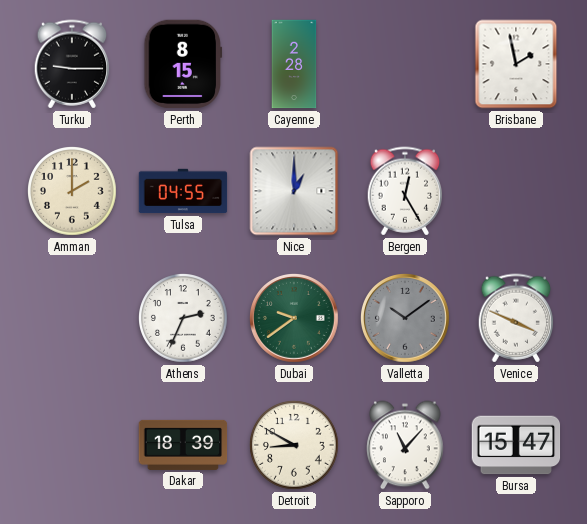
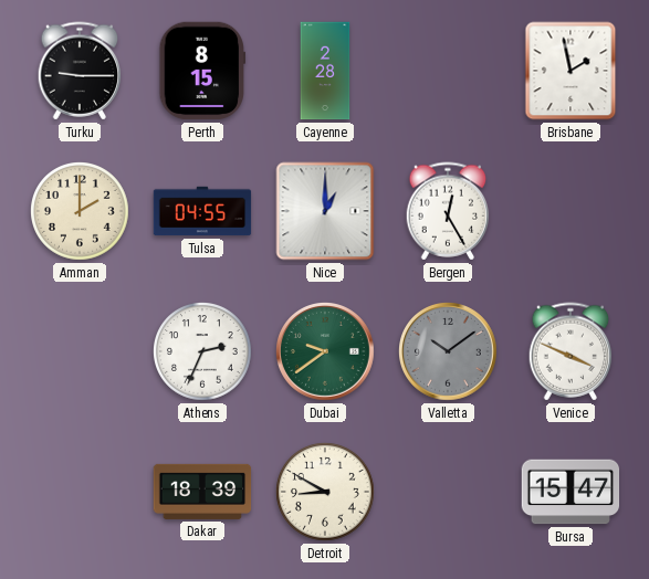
Sapporo: 11:07 -> none (405, 445)
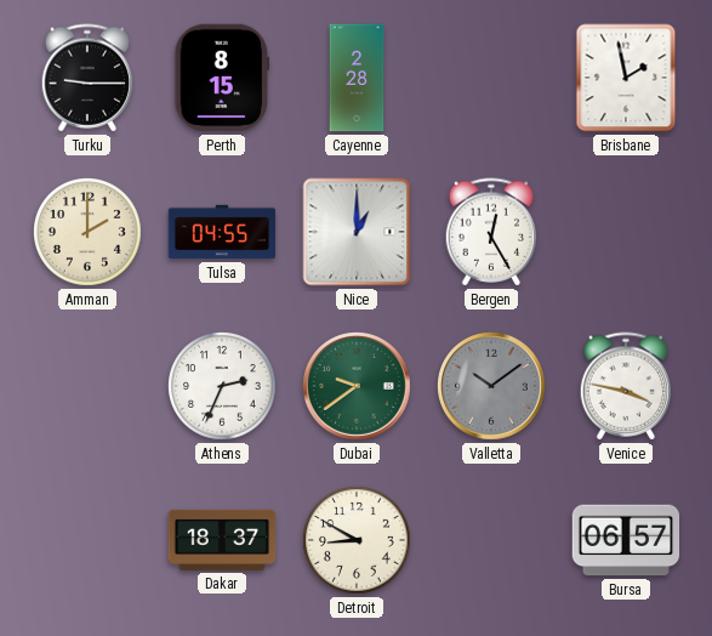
Venice: 3:49 -> 3:47 (626, 386)
Dakar: 18:39 -> 18:37 (222, 540)
Bursa: 15:47 -> 06:57 (626, 540)
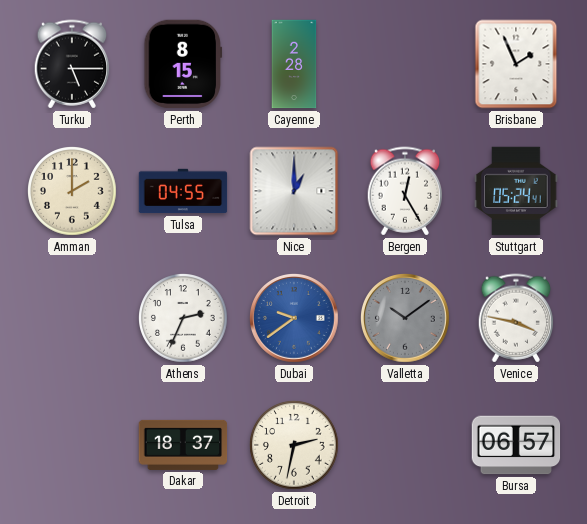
Turku: 9:15 -> 5:15 (72, 64)
Brisbane: 1:58 -> 1:56 (516, 64)
Stuttgart: none -> 05:24 (516, 191)
Dubai dial: green -> blue (295, 319)
Detroit: 8:50 -> 2:32 (295, 446)
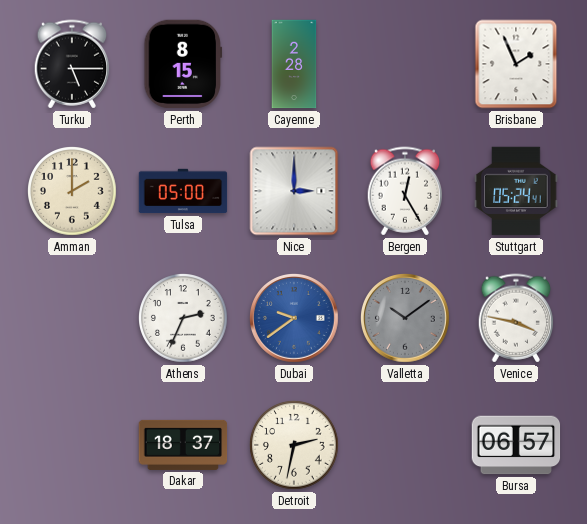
Tulsa: 04:55 -> 05:00 (183, 191)
Nice: 1:00 -> 3:00 (294, 191)
